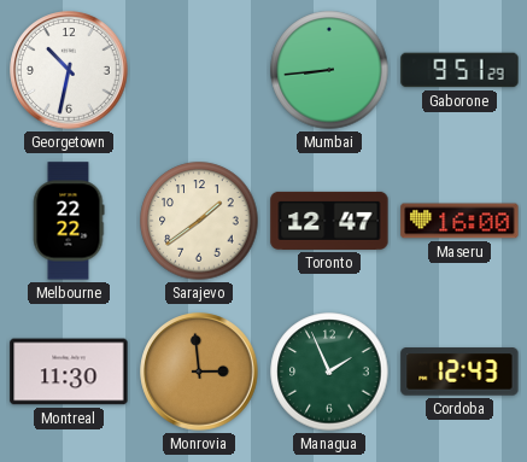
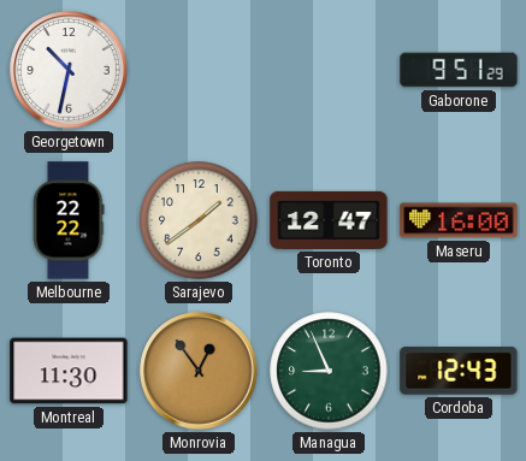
Mumbai: 8:44 -> none (329, 70)
Monrovia: 2:59 -> 12:54 (199, 371)
Managua: 1:56 -> 8:56 (329, 371)
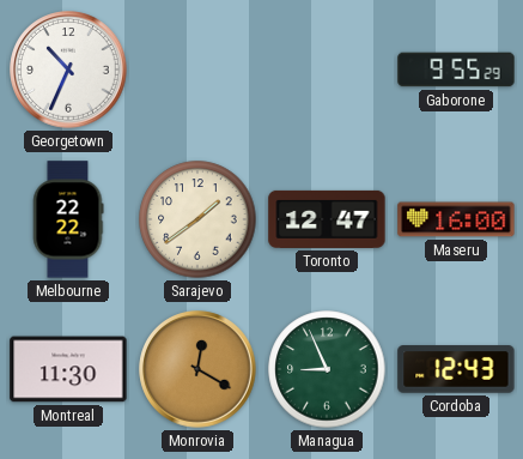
Georgetown: 10:32 -> 10:34 (68, 70)
Gaborone: 9:51 -> 9:55 (456, 70)
Monrovia: 12:54 -> 12:20 (197, 369)
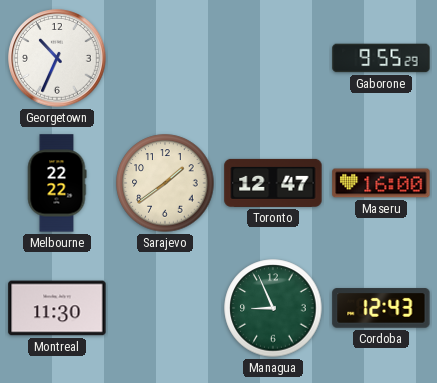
Monrovia: 12:20 -> none (197, 369)
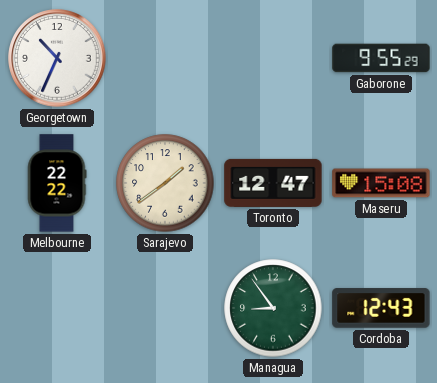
Maseru: 16:00 -> 15:08 (381, 183)
Montreal: 11:30 -> none (57, 308)
Managua: 8:56 -> 8:54 (273, 308)
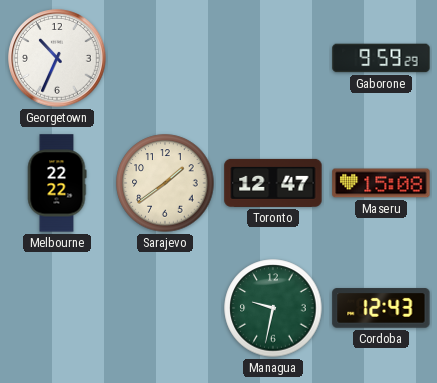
Gaborone: 9:55 -> 9:59 (381, 58)
Managua: 8:54 -> 9:32 (273, 308)
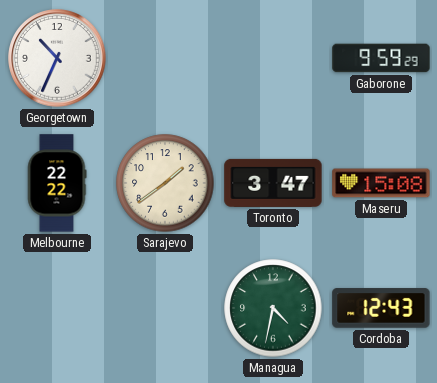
Toronto: 12:47 -> 3:47 (273, 183)
Managua: 9:32 -> 4:32 (273, 308)
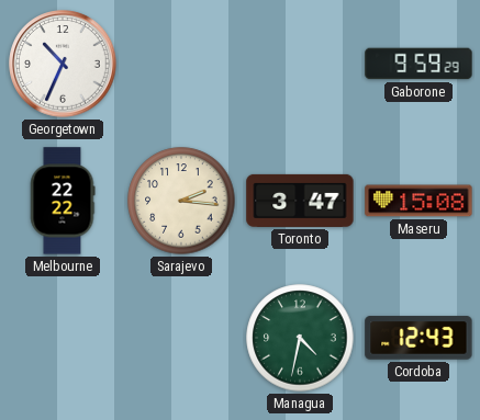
Sarajevo: 1:39 -> 2:16 (181, 201)
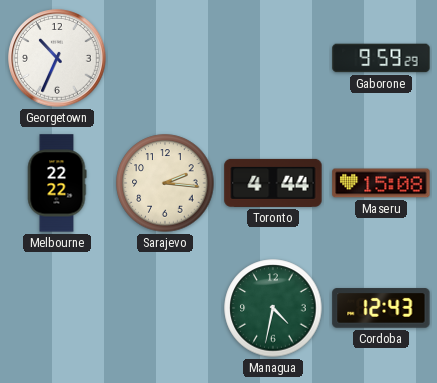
Toronto: 3:47 -> 4:44 (273, 183)
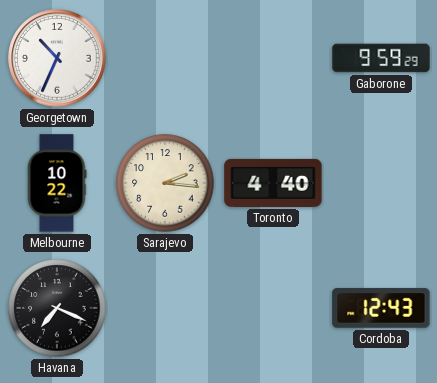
Melbourne: 22:22 -> 10:22 (57, 183)
Toronto: 4:44 -> 4:40 (273, 183)
Maseru: 15:08 -> none (381, 183)
Havana: none -> 7:19 (57, 308)
Managua: 4:32 -> none (273, 308)
